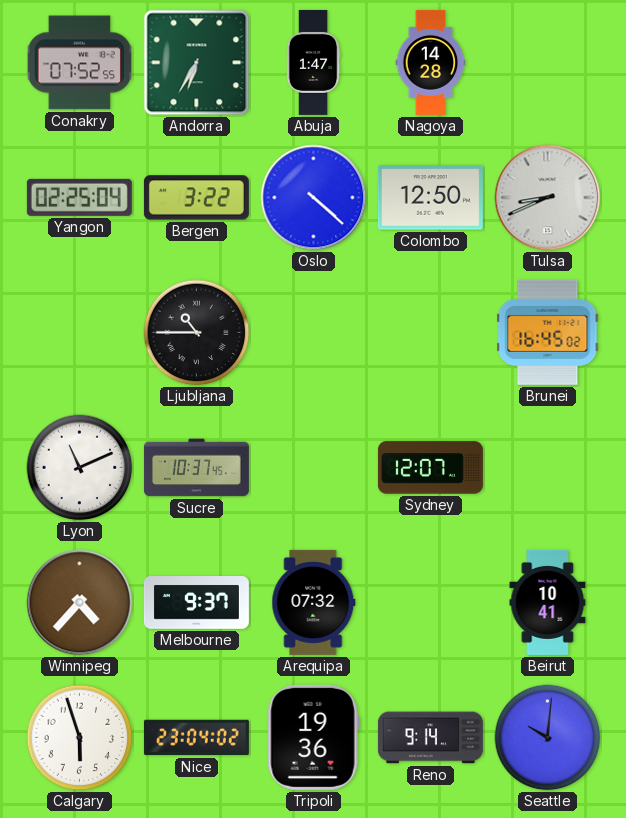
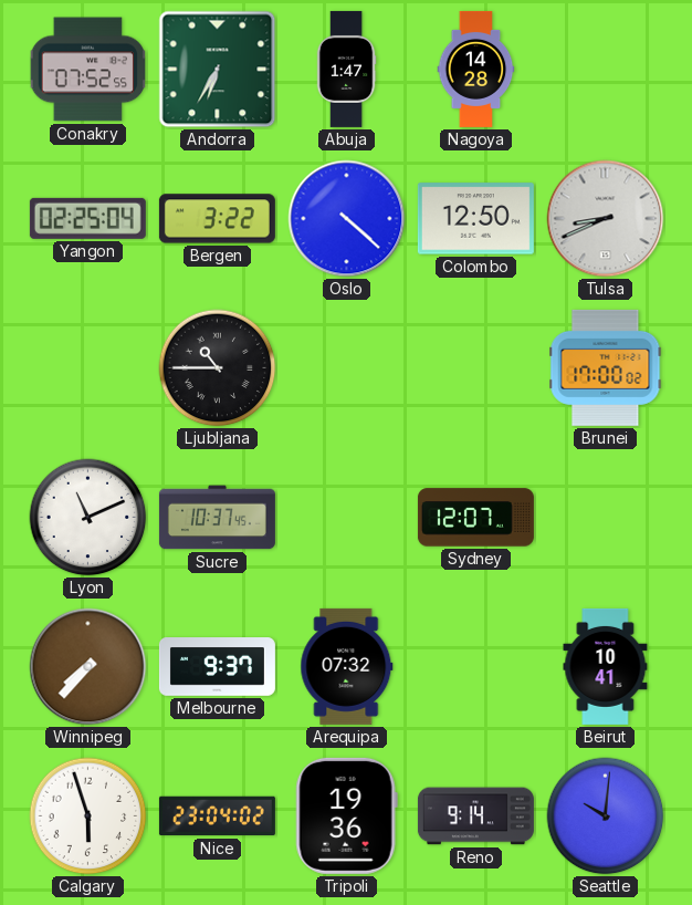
Brunei: 16:45 -> 17:00 (606, 367)
Winnipeg: 4:37 -> 7:37 (88, 667)
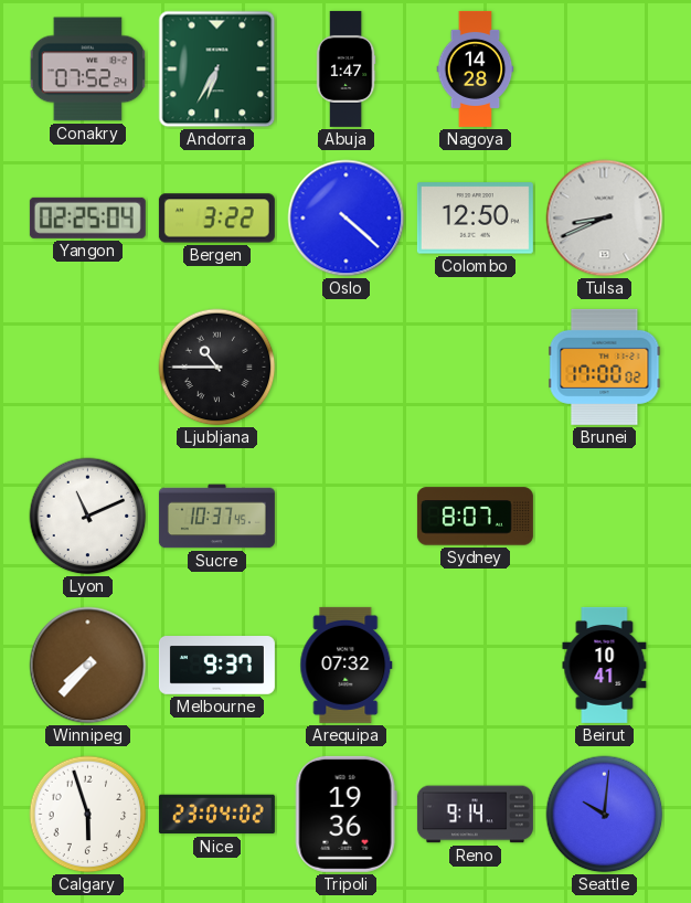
Conakry: 07:52:55 -> 07:52:24 (87, 70)
Sydney: 12:07 -> 8:07 (475, 517)
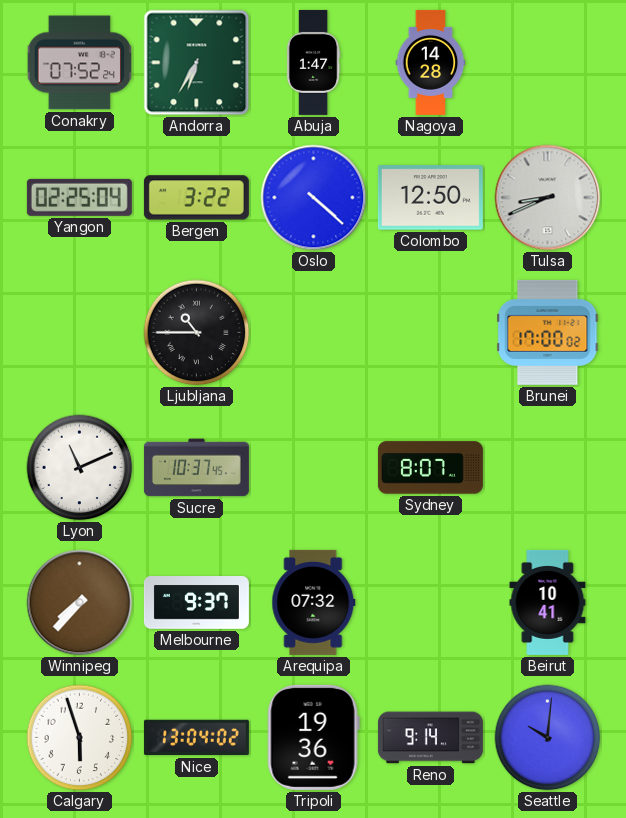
Nice: 23:04 -> 13:04 (196, 738)
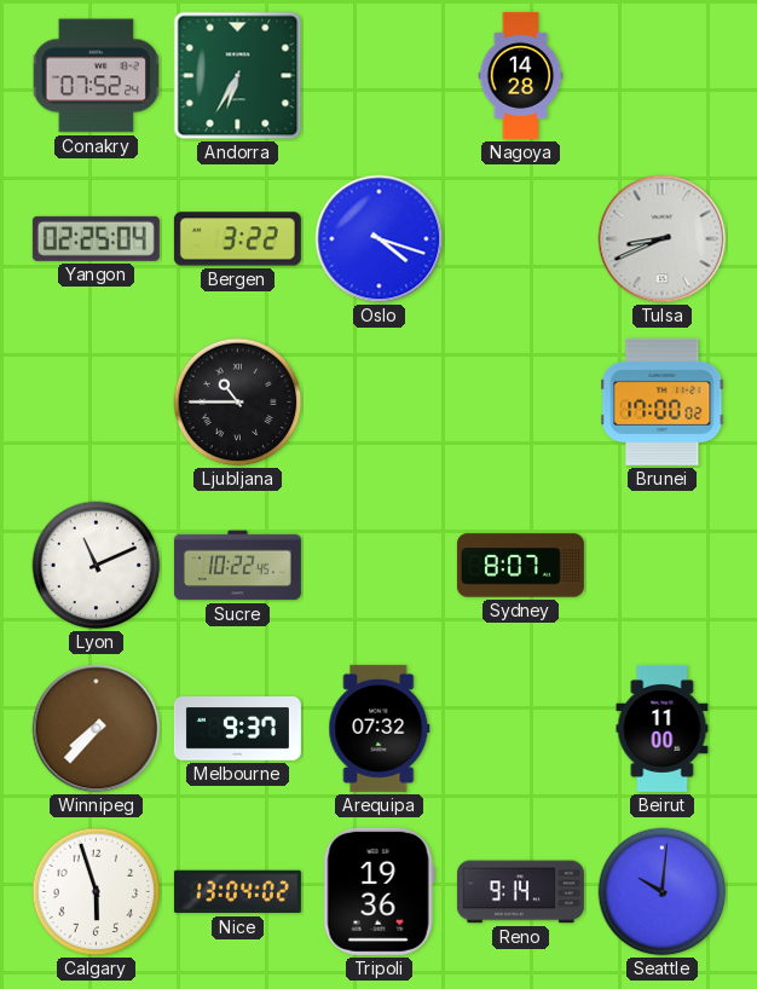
Abuja: 1:47 -> none (313, 62)
Oslo: 4:22 -> 4:18 (380, 239)
Colombo: 12:50 -> none (430, 198)
Sucre: 10:37 -> 10:22 (237, 566)
Beirut: 10:41 -> 11:00 (663, 728)
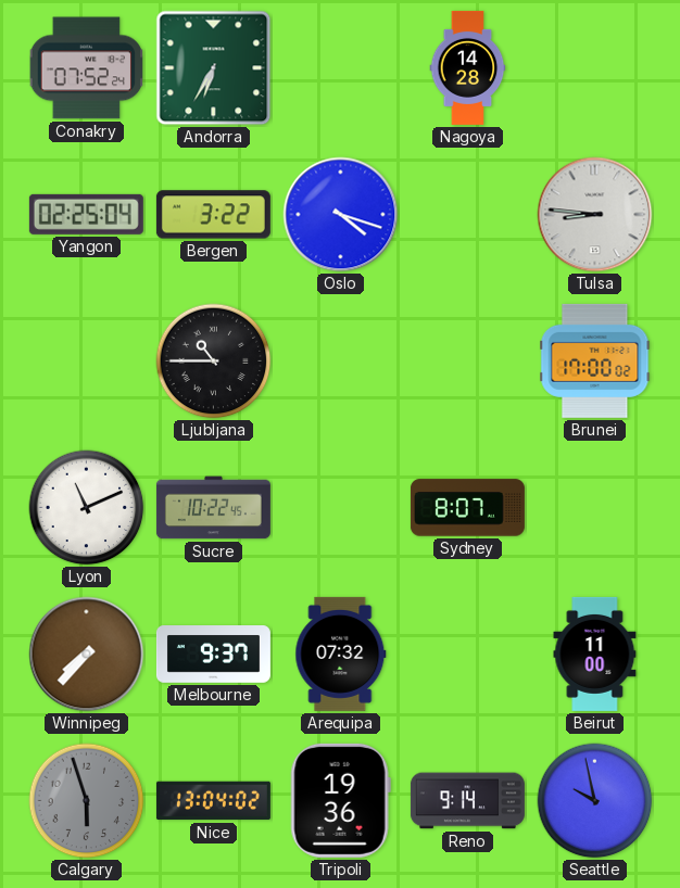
Tulsa: 8:41 -> 8:46 (595, 215)
Calgary dial: white -> grey (87, 801)
Seattle: 10:01 -> 9:58 (595, 801)
